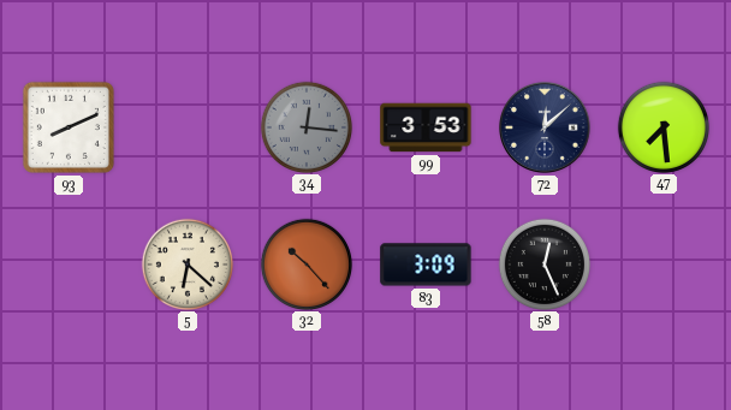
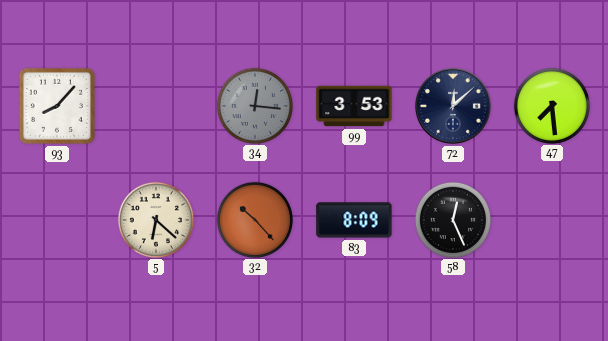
93: 8:11 -> 8:07 (57, 106)
83: 3:09 -> 8:09 (354, 220)
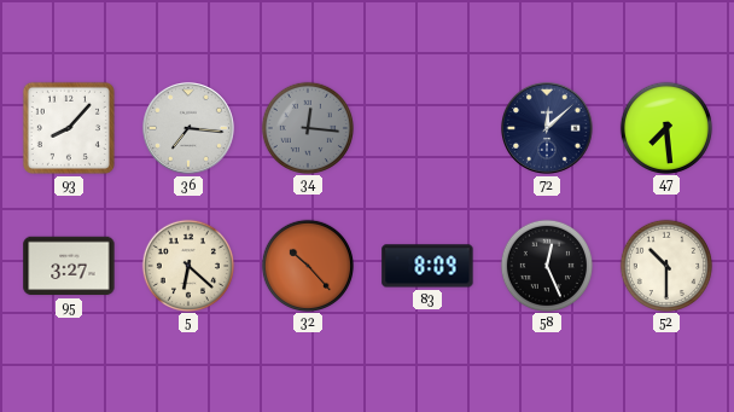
36: none -> 7:16 (190, 129)
99: 3:53 -> none (354, 106)
95: none -> 3:27 (69, 266)
52: none -> 10:30 (665, 265)
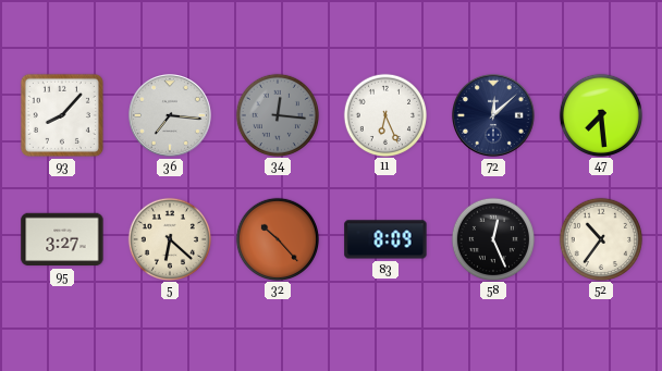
11: none -> 6:26 (384, 114)
52: 10:30 -> 10:36 (600, 238)
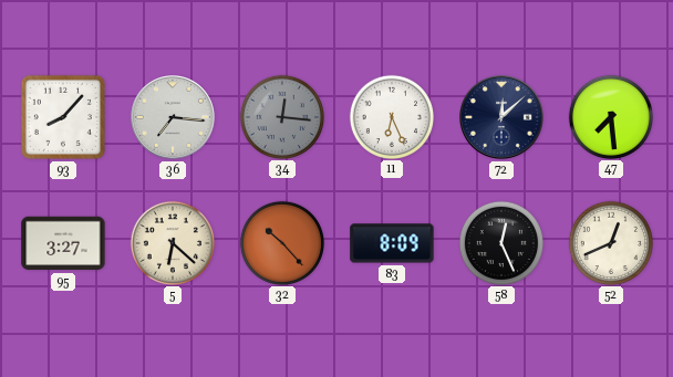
52: 10:36 -> 12:41 (610, 242)
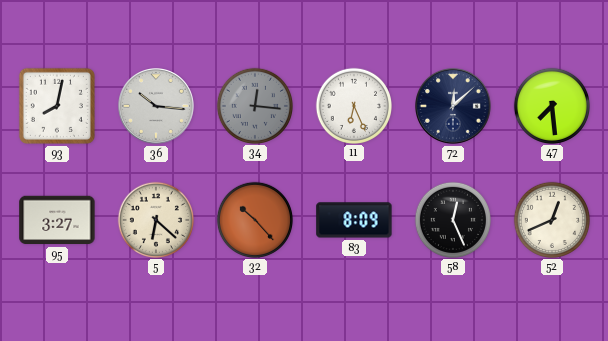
93: 8:07 -> 8:02 (57, 106)
36: 7:16 -> 10:16 (157, 107)
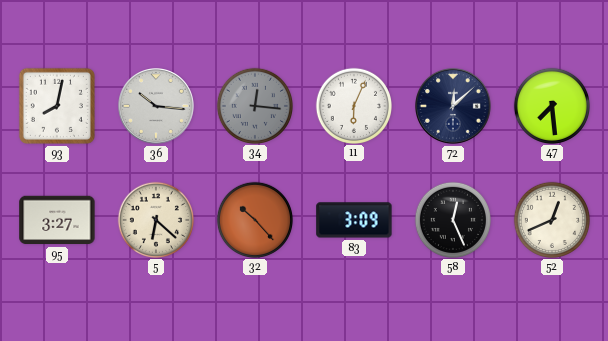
11: 6:26 -> 6:04 (353, 105)
83: 8:09 -> 3:09 (354, 220)
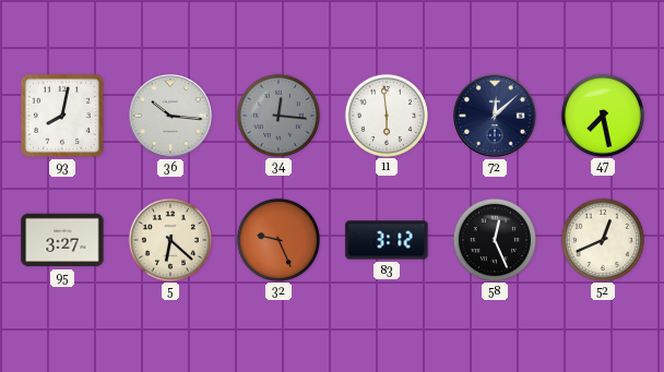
11: 6:04 -> 5:59 (386, 115)
47: 7:29 -> 7:28 (602, 115)
32: 10:23 -> 9:26 (277, 239)
83: 3:09 -> 3:12 (387, 240)
